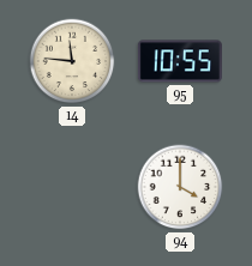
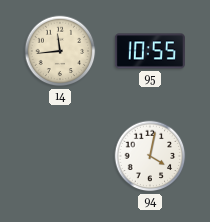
14: 11:46 -> 11:44 (60, 51)
94: 4:00 -> 4:02 (150, 156)
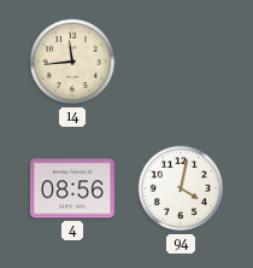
95: 10:55 -> none (150, 51)
4: none -> 08:56 (72, 188)
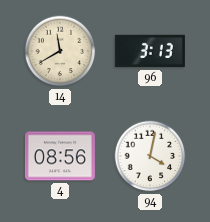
14: 11:44 -> 11:40 (60, 51)
96: none -> 3:13 (150, 51)
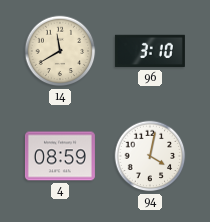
96: 3:13 -> 3:10 (150, 51)
4: 08:56 -> 08:59 (60, 156)
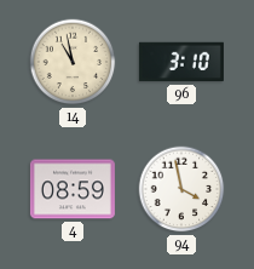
14: 11:40 -> 10:58 (73, 62)
94: 4:02 -> 3:58 (181, 189)
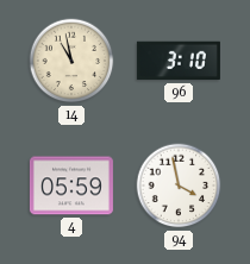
4: 08:59 -> 05:59 (71, 186)
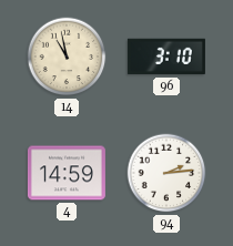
4: 05:59 -> 14:59 (67, 173)
94: 3:58 -> 2:14 (166, 173)
